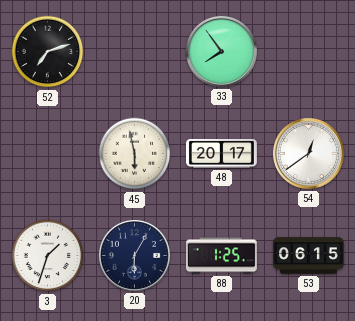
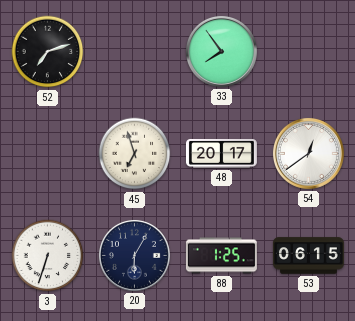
45: 5:58 -> 6:57 (135, 154)
3: 1:33 -> 6:33 (48, 256)
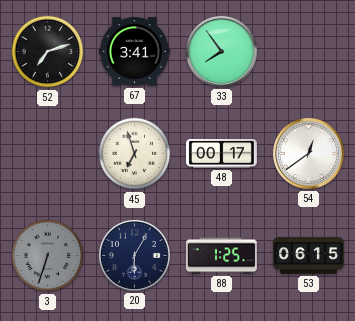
67: none -> 3:41 (134, 52)
48: 20:17 -> 00:17 (221, 153)
3 dial: white -> grey (48, 256)
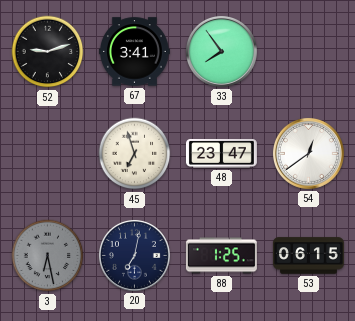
52: 7:12 -> 9:12 (48, 52)
48: 00:17 -> 23:47 (221, 153)
3: 6:33 -> 6:28 (48, 256)
20: 6:05 -> 7:02 (134, 255)
